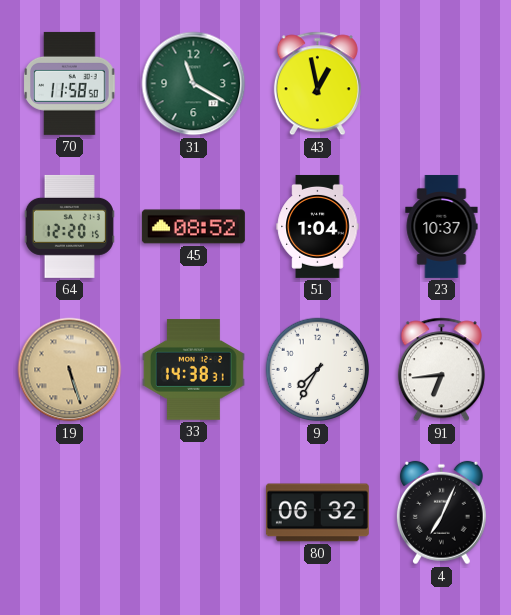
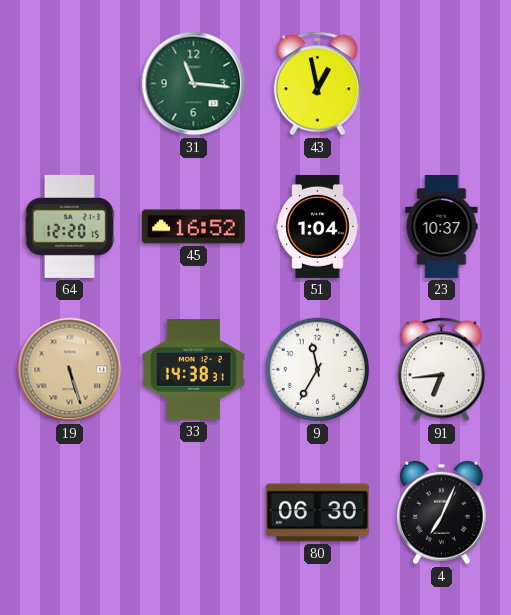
70: 11:58 -> none (70, 83)
31: 11:20 -> 11:16 (194, 84)
45: 08:52 -> 16:52 (193, 227)
9: 7:35 -> 11:35 (318, 370)
80: 06:32 -> 06:30 (317, 513)
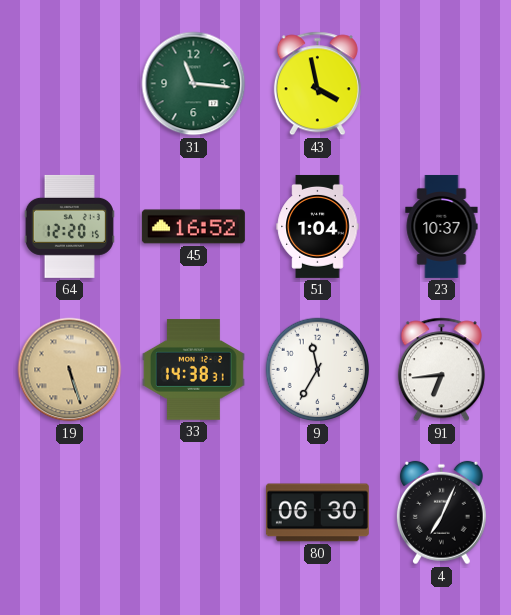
43: 12:58 -> 3:58 (317, 84)
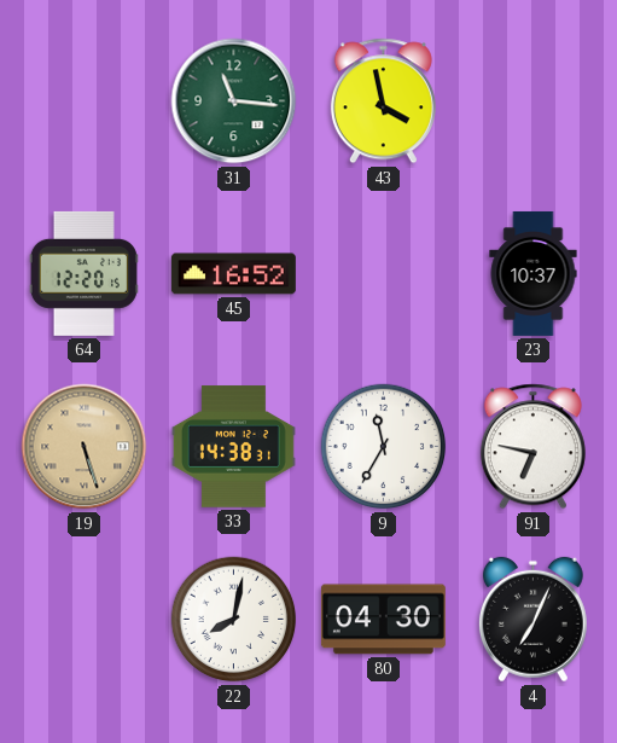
51: 1:04 -> none (318, 226)
91: 6:44 -> 6:47 (532, 447)
22: none -> 8:02 (234, 620)
80: 06:30 -> 04:30 (383, 620)
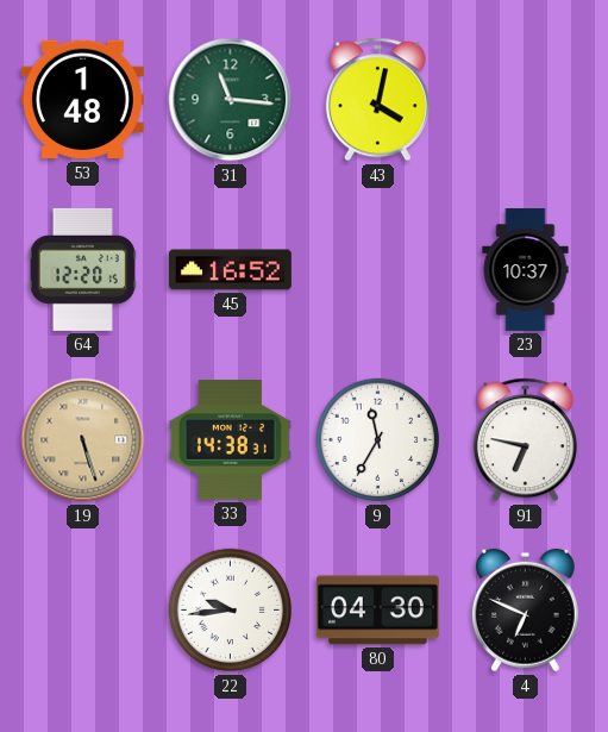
53: none -> 1:48 (82, 100)
43: 3:58 -> 4:02 (377, 100)
22: 8:02 -> 9:44 (231, 611)
4: 7:04 -> 6:49 (525, 611)
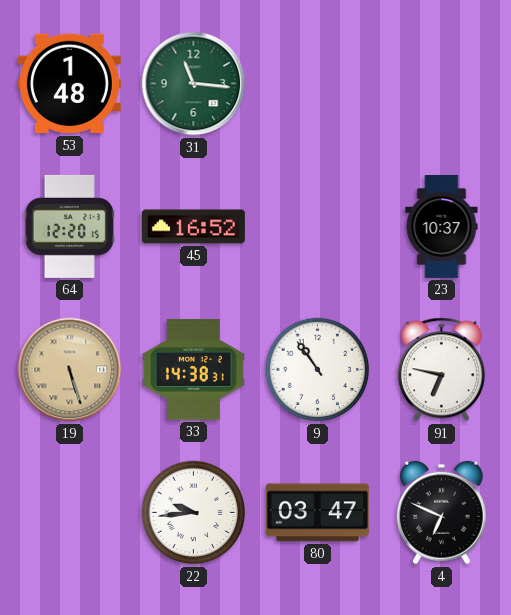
43: 4:02 -> none (377, 100)
9: 11:35 -> 10:54 (318, 370)
80: 04:30 -> 03:47 (317, 513)
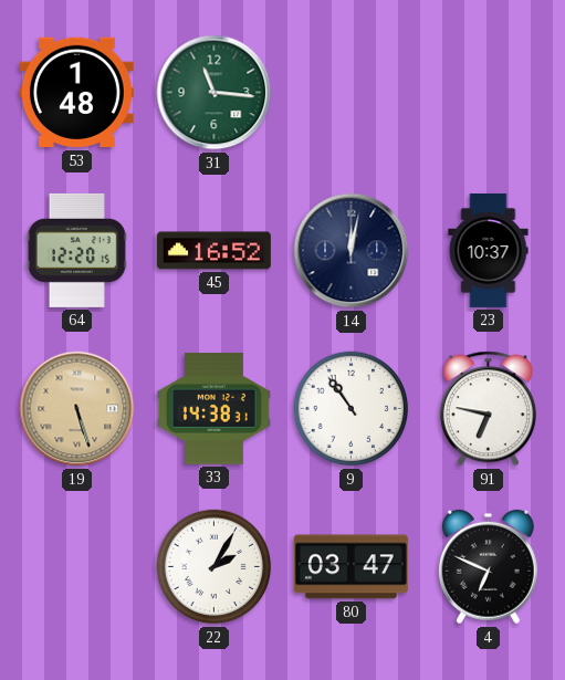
14: none -> 12:02 (352, 251)
22: 9:44 -> 2:05 (215, 567)
